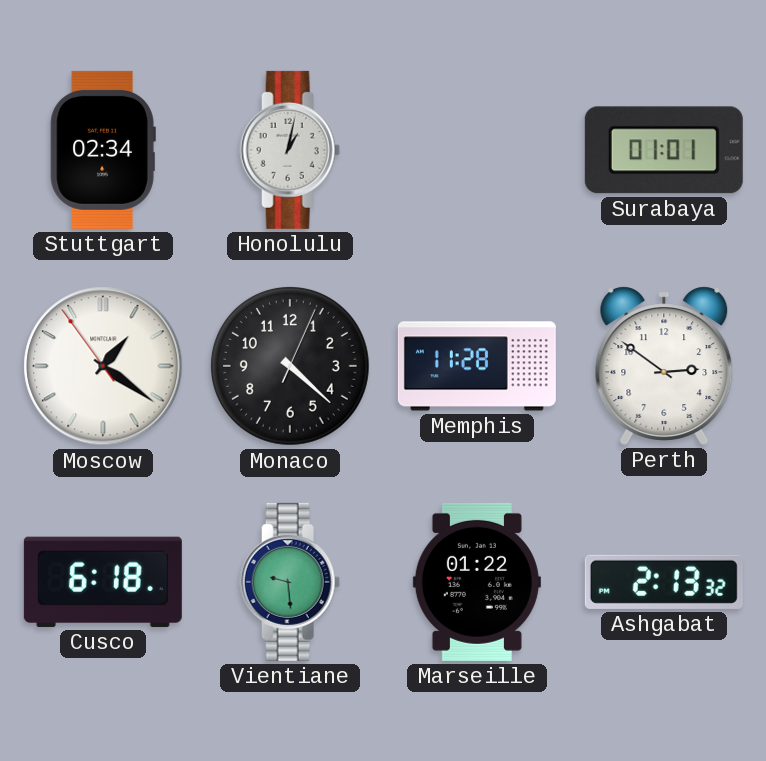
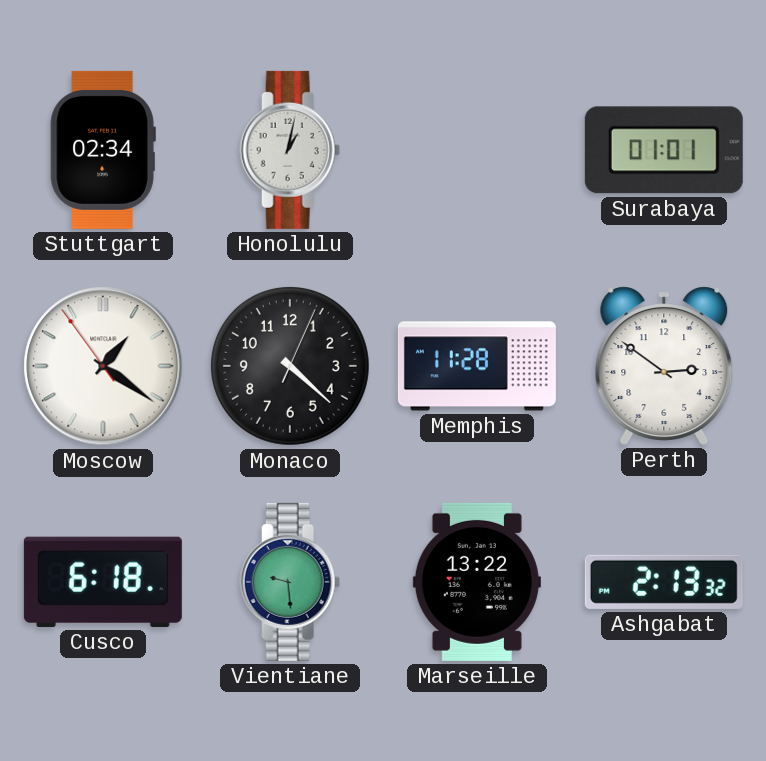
Marseille: 01:22 -> 13:22 (477, 582)
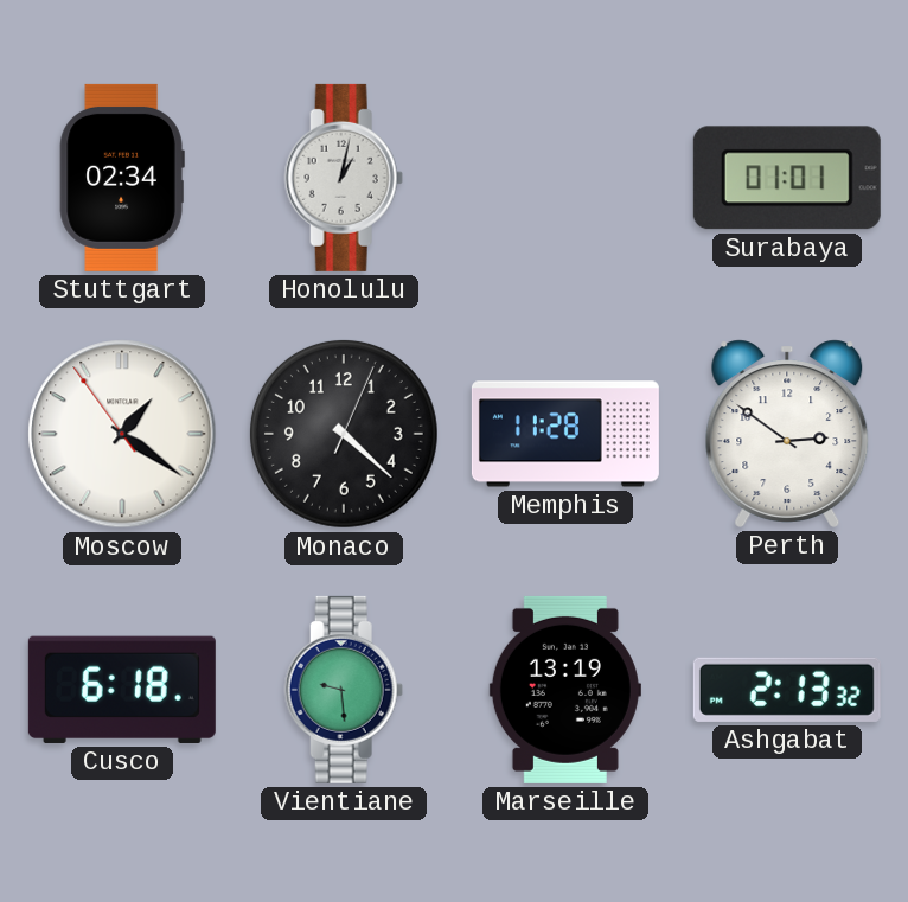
Marseille: 13:22 -> 13:19 (565, 690)
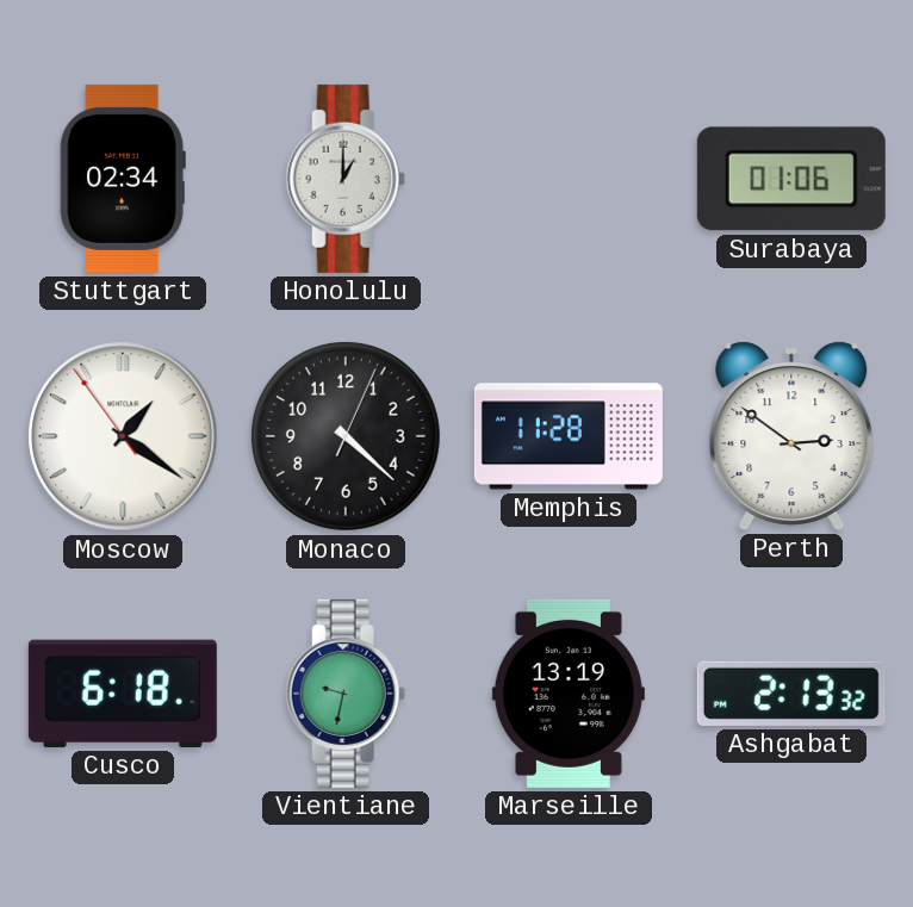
Honolulu: 1:02 -> 1:00 (346, 179)
Surabaya: 01:01 -> 01:06 (791, 179)
Vientiane: 9:29 -> 9:32 (346, 694)
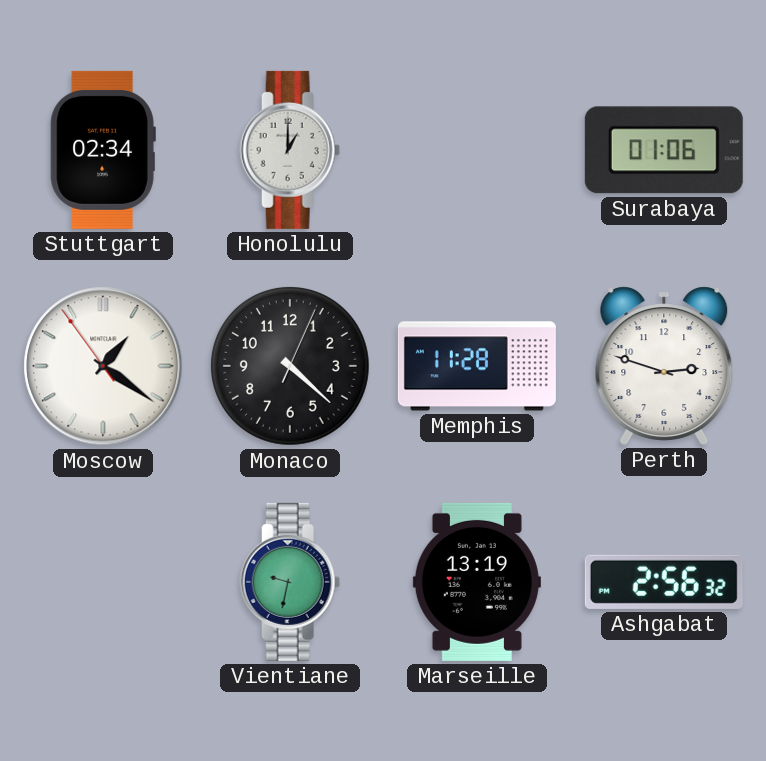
Perth: 2:51 -> 2:48 (664, 366)
Cusco: 6:18 -> none (123, 694)
Ashgabat: 2:13 -> 2:56 (664, 582)
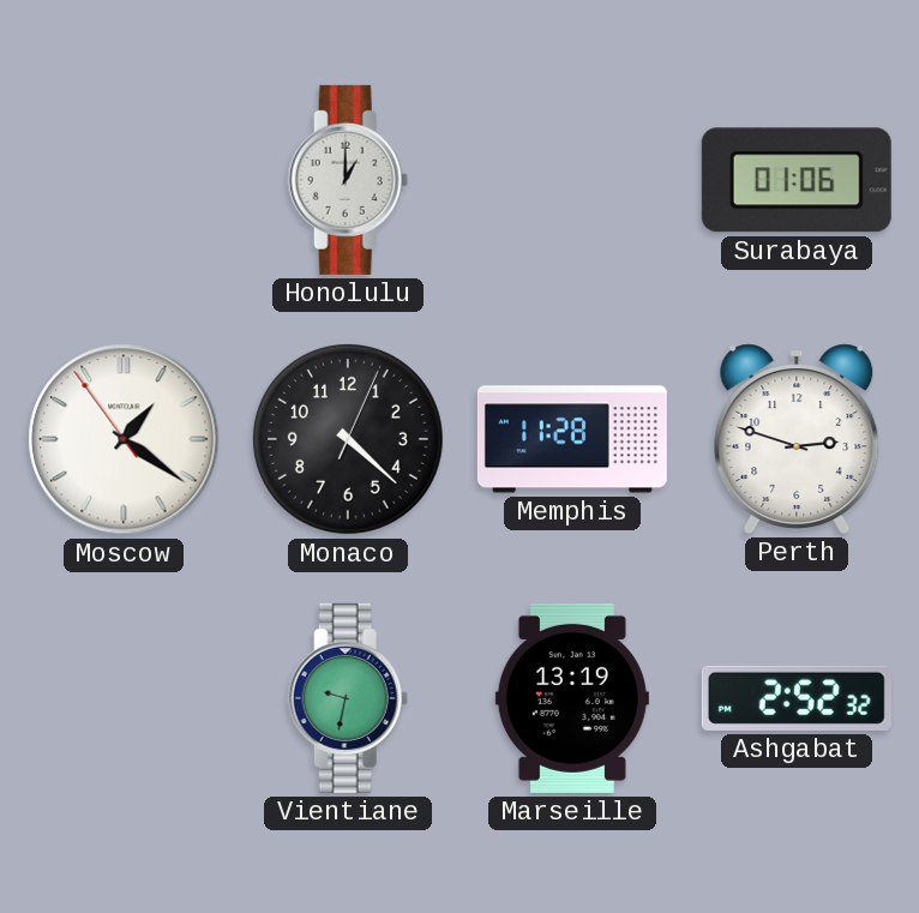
Stuttgart: 02:34 -> none (103, 150)
Ashgabat: 2:56 -> 2:52 (797, 698)
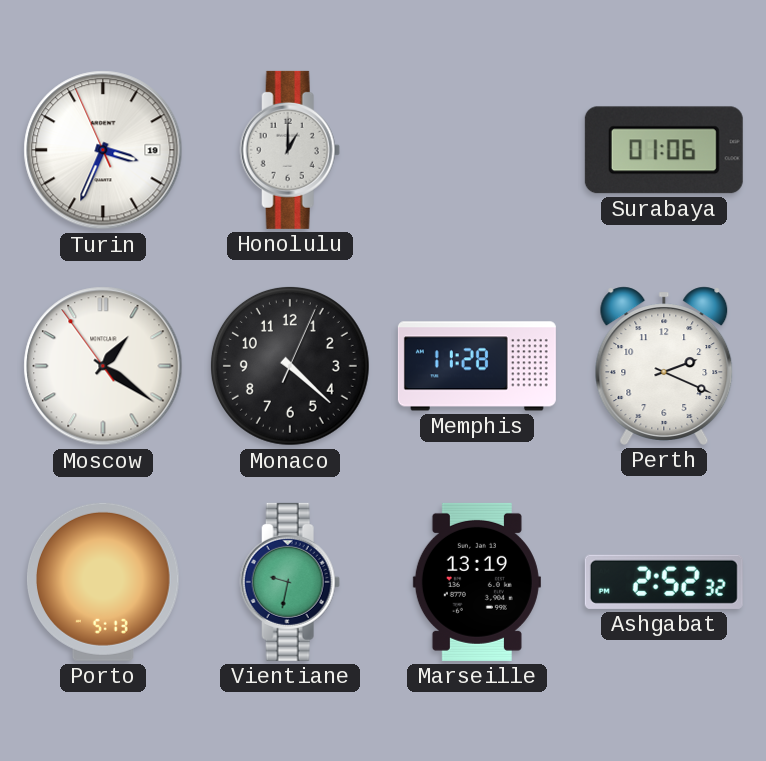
Turin: none -> 3:33 (103, 150)
Perth: 2:48 -> 2:19 (664, 366)
Porto: none -> 5:13 (103, 582)
